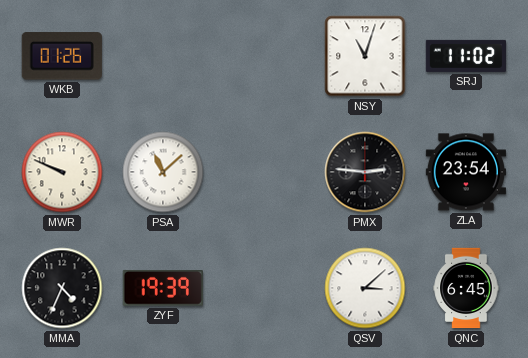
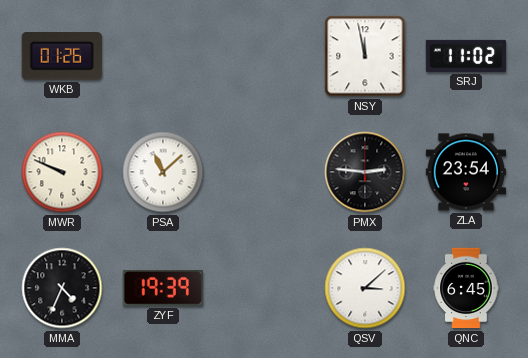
NSY: 11:03 -> 11:58 (365, 56)
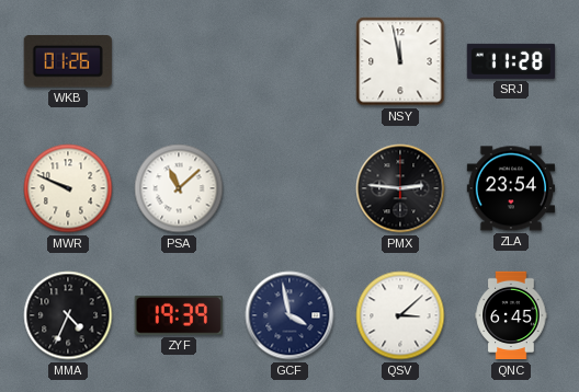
SRJ: 11:02 -> 11:28 (510, 61)
GCF: none -> 3:58 (289, 315)
